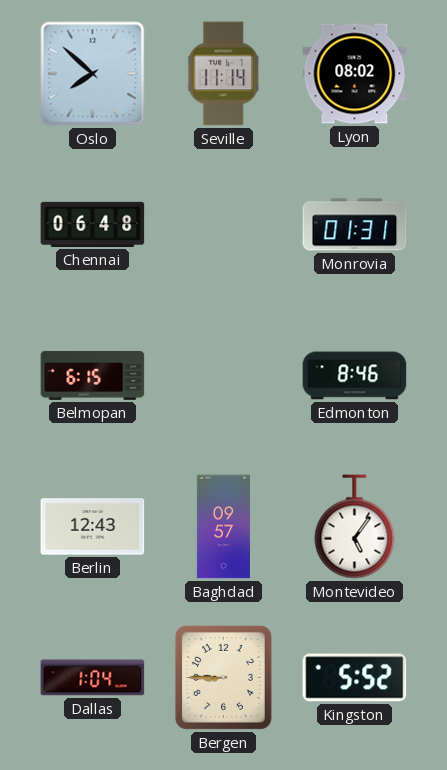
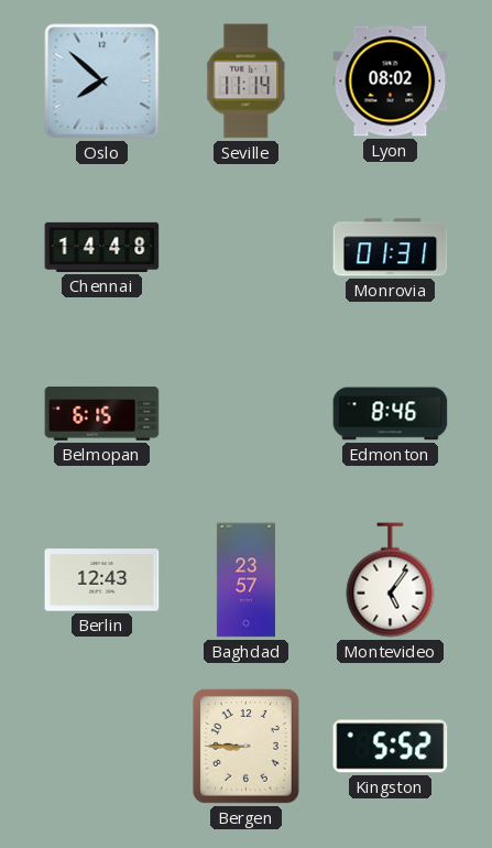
Chennai: 06:48 -> 14:48 (102, 247)
Baghdad: 09:57 -> 23:57 (245, 580)
Dallas: 1:04 -> none (93, 678)
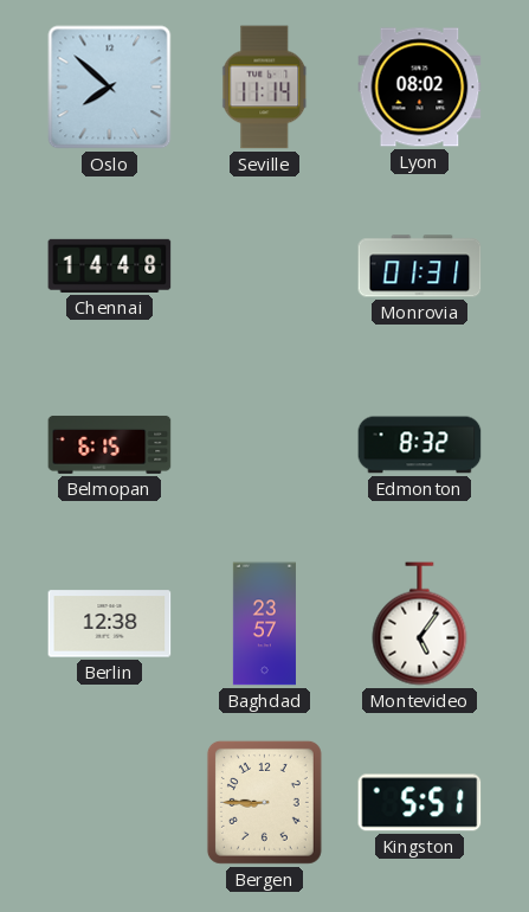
Edmonton: 8:46 -> 8:32 (420, 445)
Berlin: 12:43 -> 12:38 (110, 624)
Kingston: 5:52 -> 5:51 (420, 803)
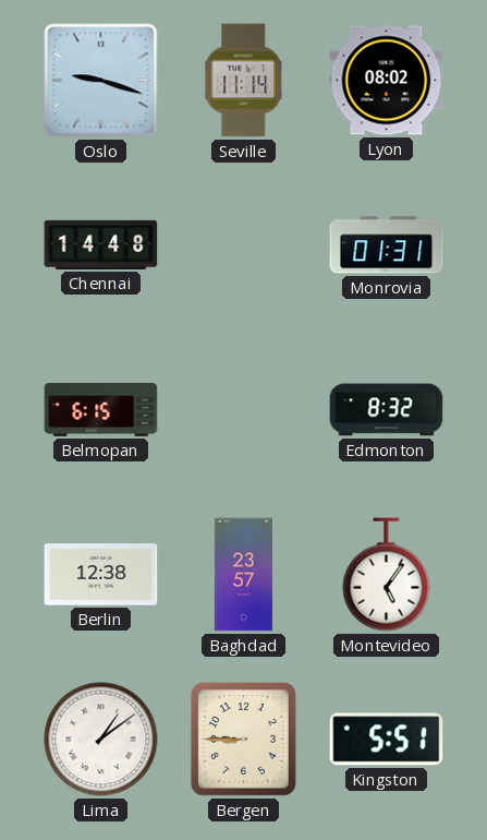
Oslo: 7:52 -> 9:18 (101, 81)
Lima: none -> 1:09 (101, 740)
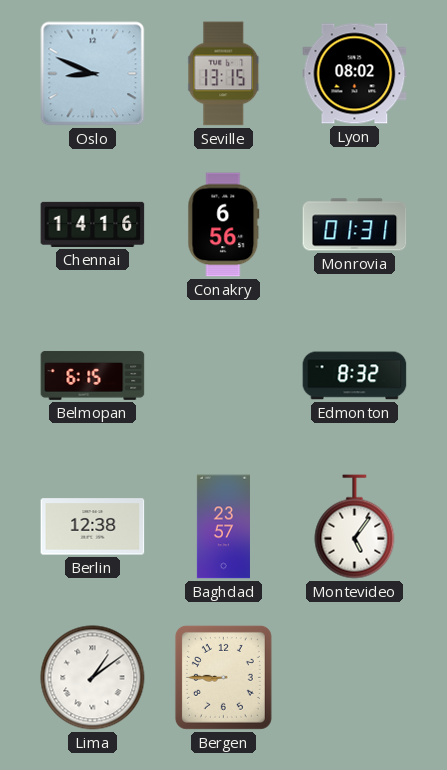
Oslo: 9:18 -> 8:49 (93, 74)
Seville: 11:14 -> 13:15 (224, 74)
Chennai: 14:48 -> 14:16 (93, 224)
Conakry: none -> 6:56 (224, 225)
Kingston: 5:51 -> none (387, 740)
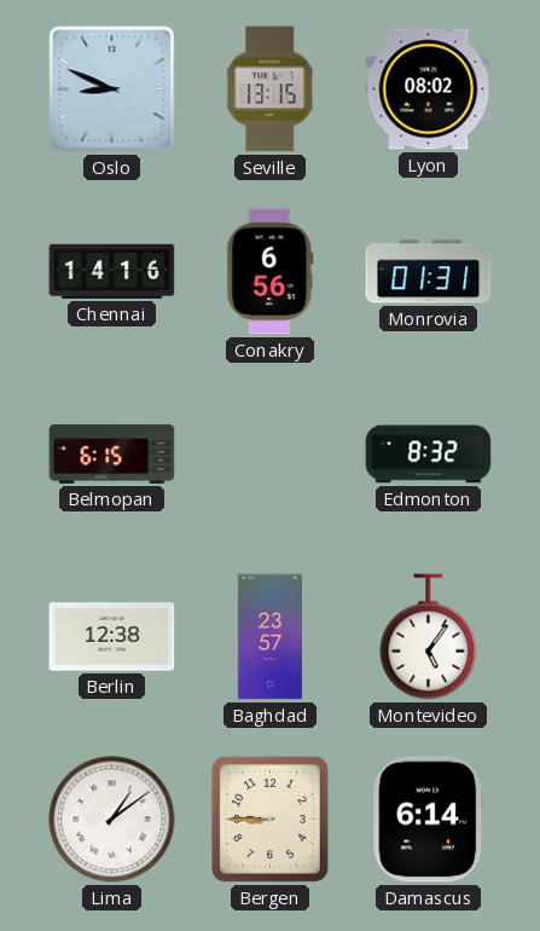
Damascus: none -> 6:14 (429, 820)
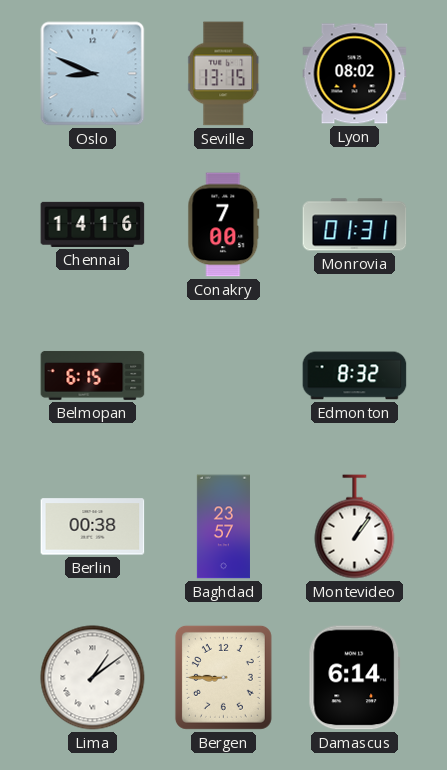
Conakry: 6:56 -> 7:00 (224, 225)
Berlin: 12:38 -> 00:38 (93, 527)
Montevideo: 5:06 -> 1:06 (355, 527)
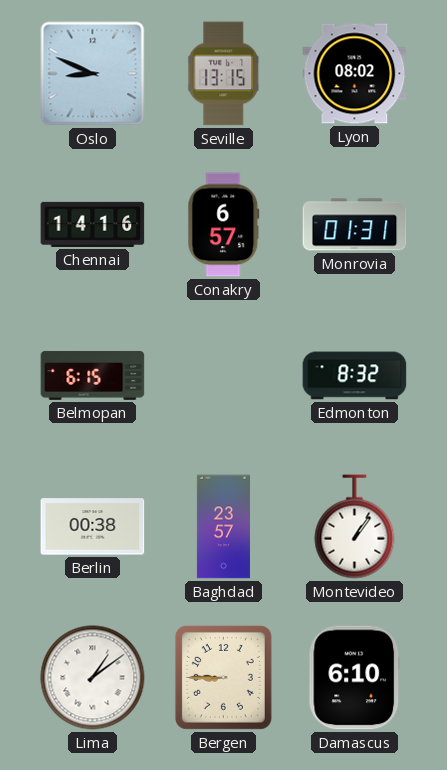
Conakry: 7:00 -> 6:57 (224, 225)
Damascus: 6:14 -> 6:10 (355, 678)
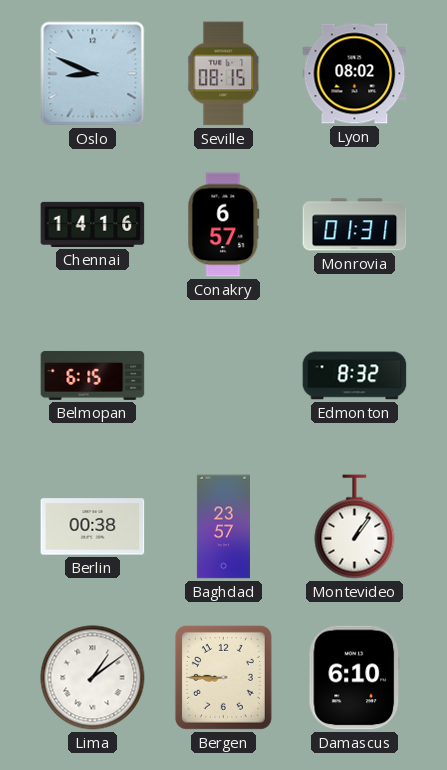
Seville: 13:15 -> 08:15 (224, 74)
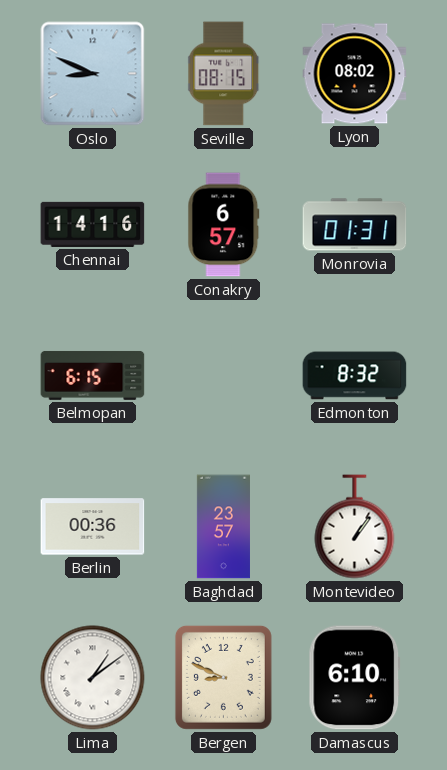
Berlin: 00:38 -> 00:36 (93, 527)
Bergen: 8:45 -> 8:49 (223, 677)
